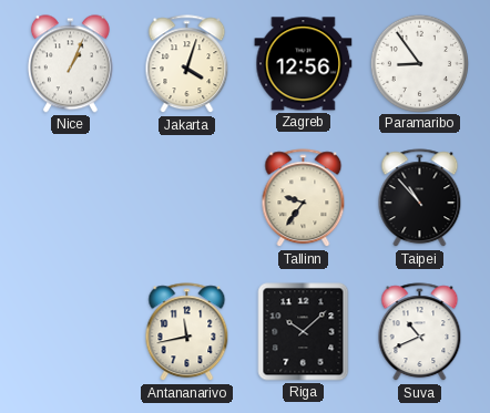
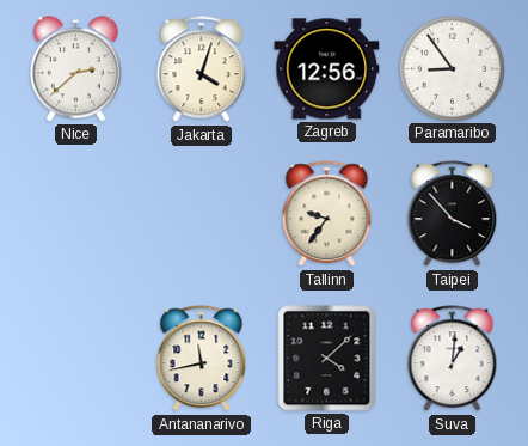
Nice: 1:04 -> 2:38 (75, 69)
Taipei: 10:53 -> 3:53 (453, 214)
Riga: 10:08 -> 4:08 (327, 359)
Suva: 10:41 -> 1:01 (453, 359)
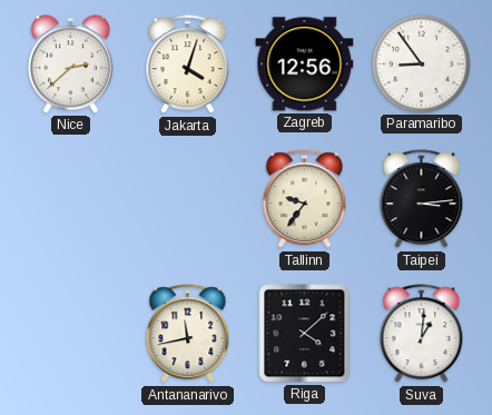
Taipei: 3:53 -> 3:14 (422, 199)
